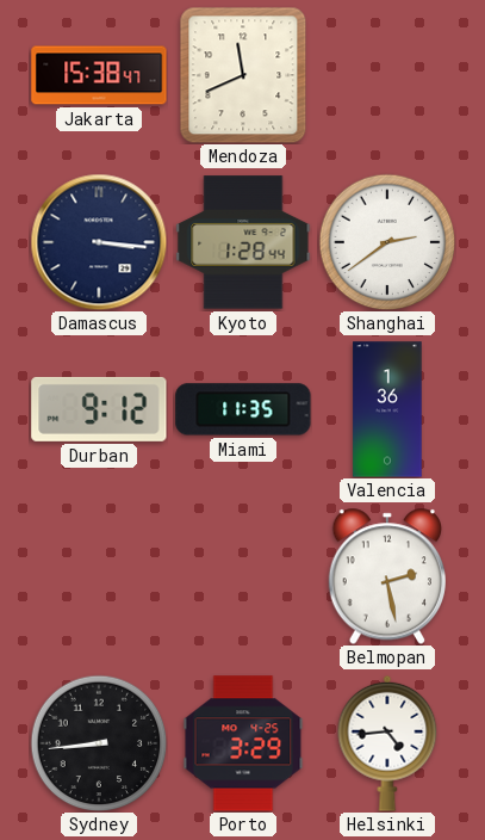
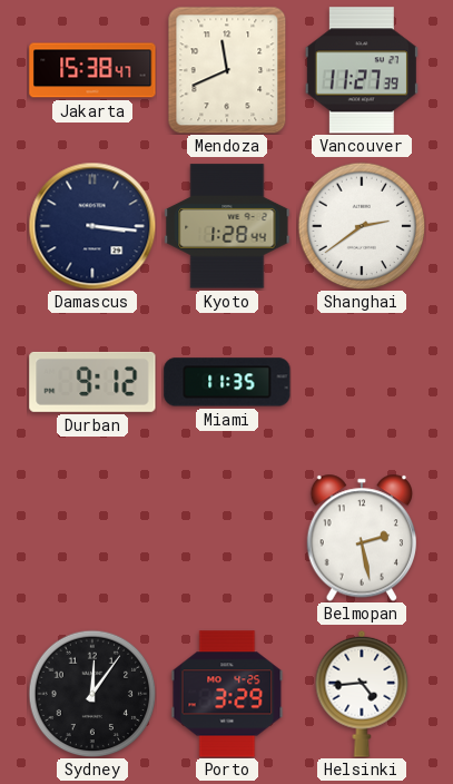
Vancouver: none -> 11:27 (362, 70)
Valencia: 1:36 -> none (387, 409)
Sydney: 8:44 -> 12:06 (92, 694)
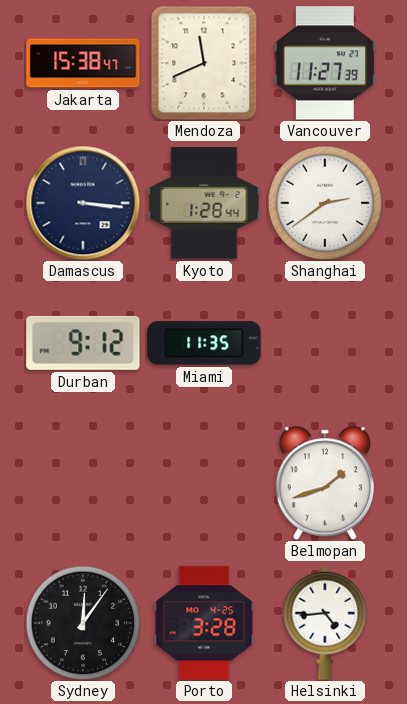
Belmopan: 2:28 -> 1:42 (324, 483)
Porto: 3:29 -> 3:28 (204, 623)
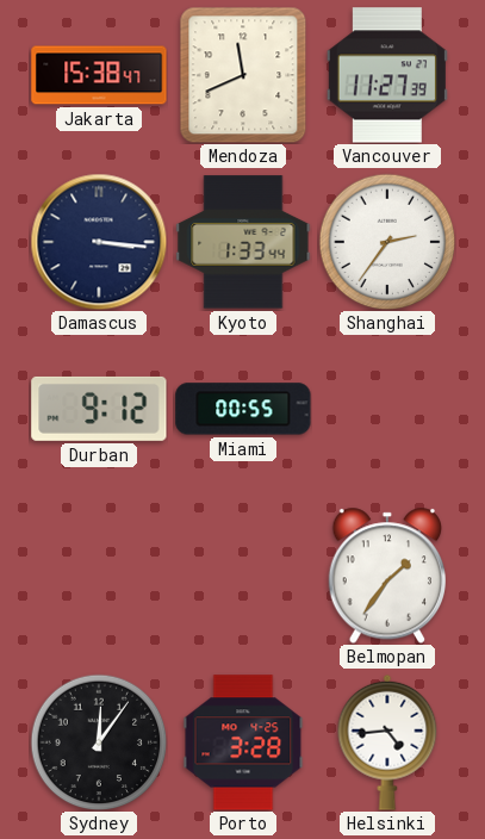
Kyoto: 1:28 -> 1:33 (243, 242)
Shanghai: 2:39 -> 2:36 (387, 242)
Miami: 11:35 -> 00:55 (243, 409)
Belmopan: 1:42 -> 1:36 (386, 576)
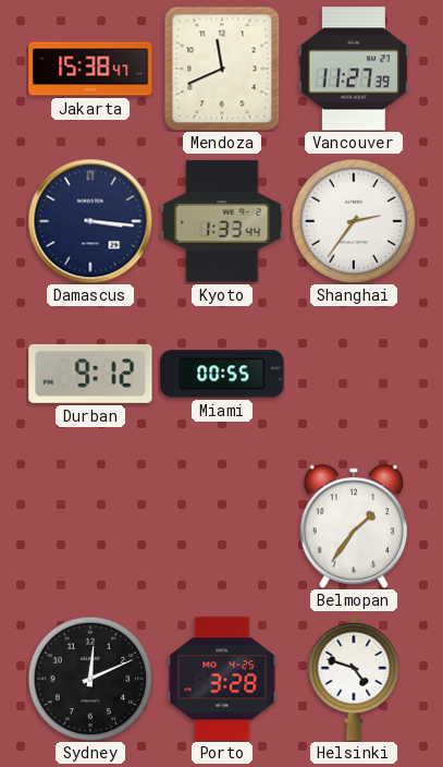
Sydney: 12:06 -> 12:11 (90, 679)
Helsinki: 4:44 -> 4:48 (354, 679)
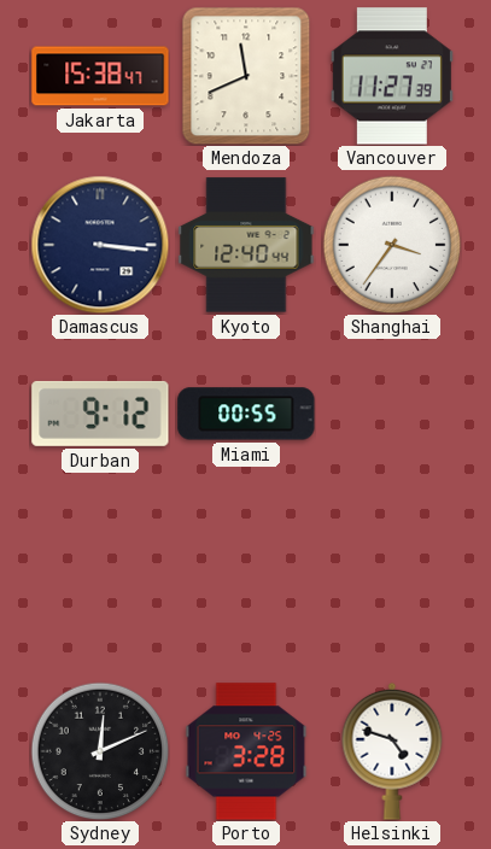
Kyoto: 1:33 -> 12:40 (246, 245)
Shanghai: 2:36 -> 3:36 (392, 245)
Belmopan: 1:36 -> none (353, 526)
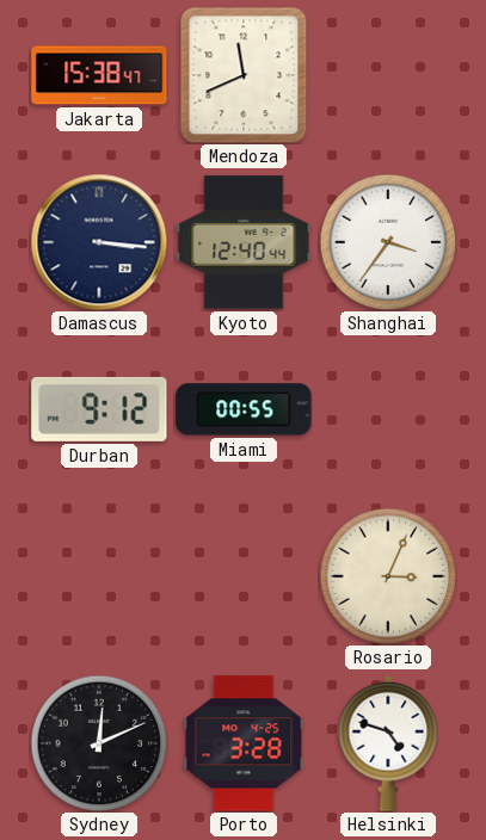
Vancouver: 11:27 -> none (392, 76)
Rosario: none -> 3:04 (388, 576)
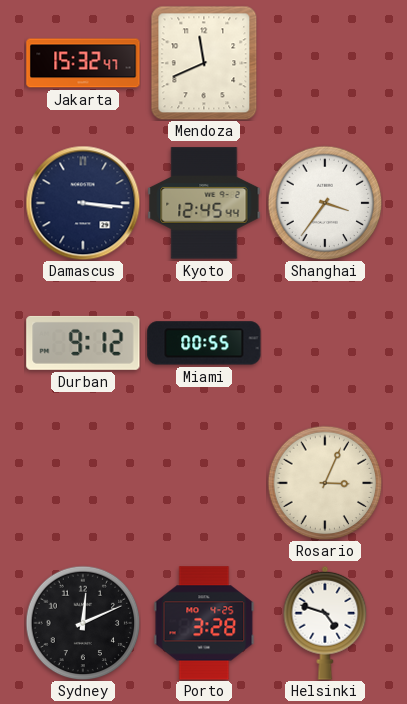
Jakarta: 15:38 -> 15:32 (83, 63)
Kyoto: 12:40 -> 12:45 (204, 203)
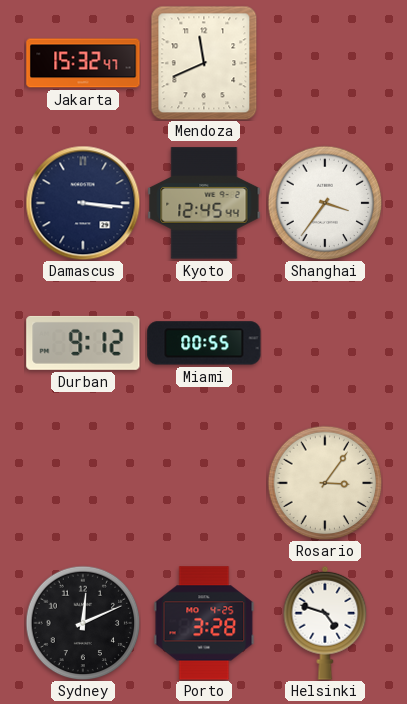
Rosario: 3:04 -> 3:06 (325, 483)
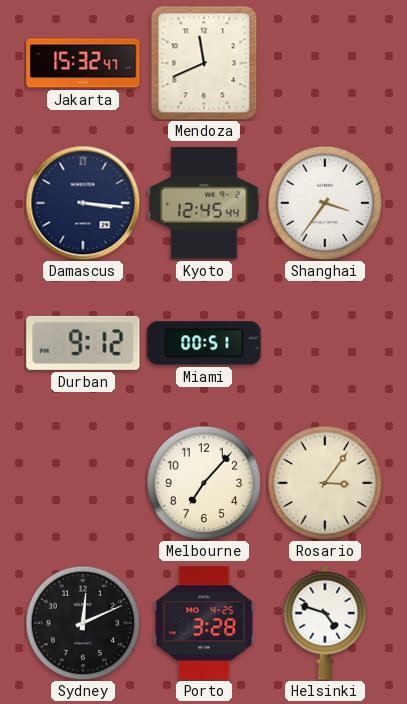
Miami: 00:55 -> 00:51 (204, 343)
Melbourne: none -> 7:07 (204, 483)
